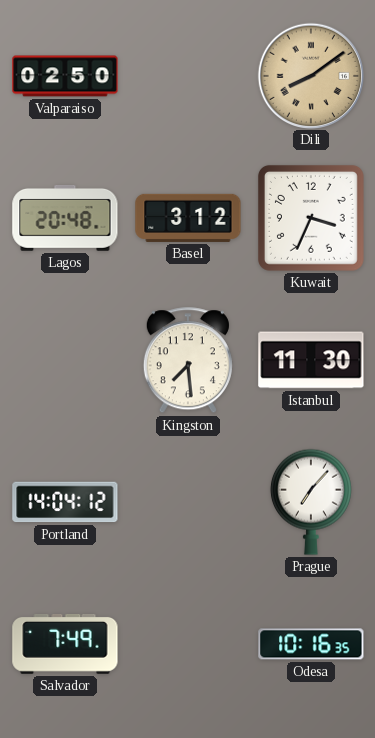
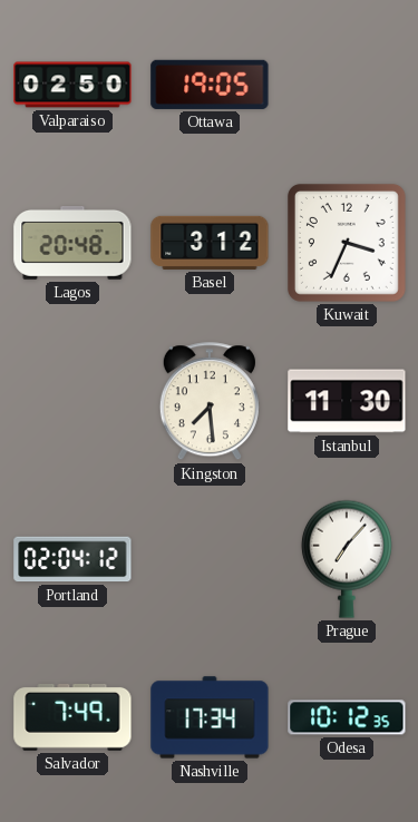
Ottawa: none -> 19:05 (210, 85)
Dili: 8:09 -> none (310, 75)
Portland: 14:04 -> 02:04 (72, 559)
Nashville: none -> 17:34 (210, 717)
Odesa: 10:16 -> 10:12 (347, 717)
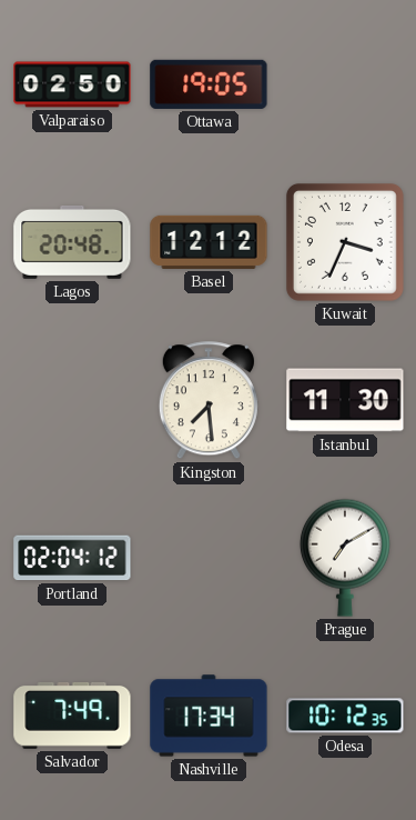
Basel: 3:12 -> 12:12 (209, 242)
Prague: 7:07 -> 7:10 (345, 558)
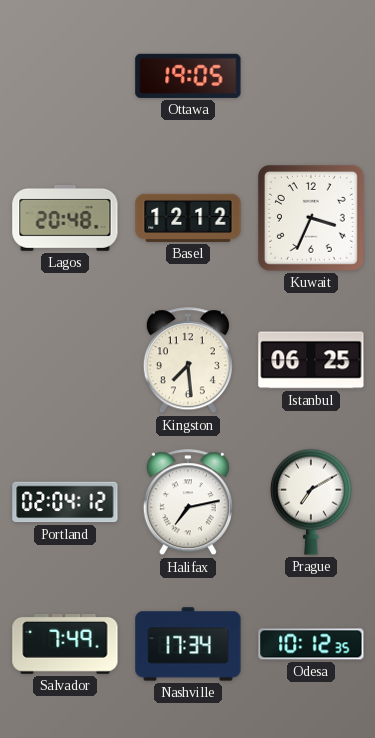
Valparaiso: 02:50 -> none (72, 84)
Istanbul: 11:30 -> 06:25 (311, 360)
Halifax: none -> 7:13 (188, 503)
